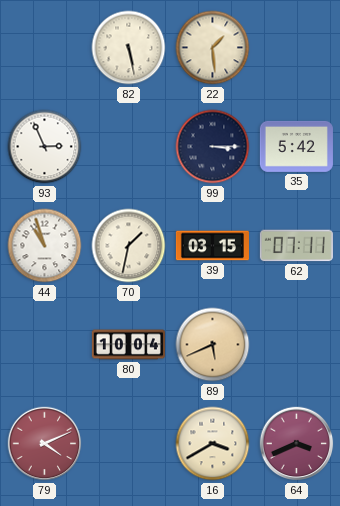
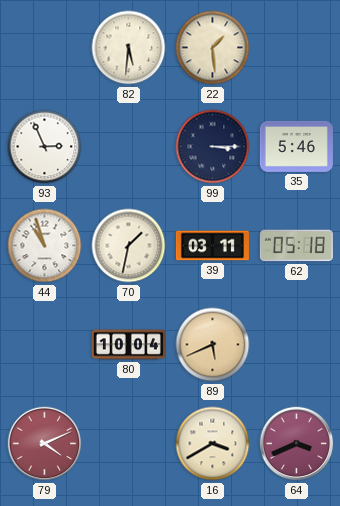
82: 5:28 -> 5:31 (129, 48)
35: 5:42 -> 5:46 (296, 146)
39: 03:15 -> 03:11 (212, 246)
62: 07:11 -> 05:18 (296, 246)
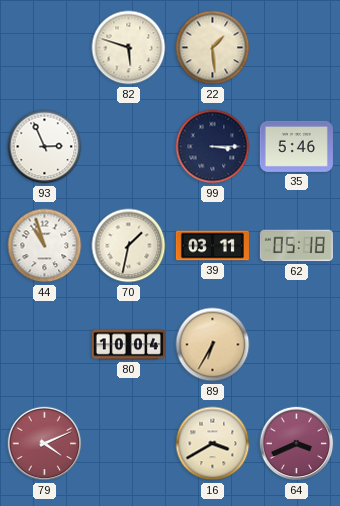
82: 5:31 -> 5:48 (129, 48)
89: 5:41 -> 6:35 (213, 345)
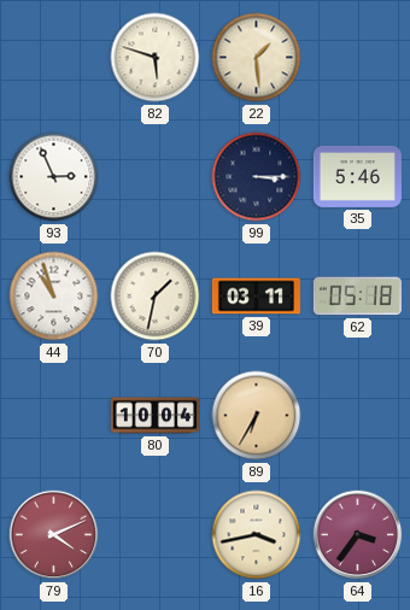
16: 3:40 -> 3:43 (257, 535)
64: 3:41 -> 3:36 (358, 535)
